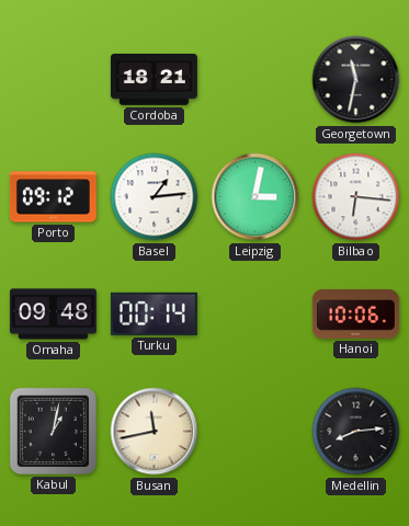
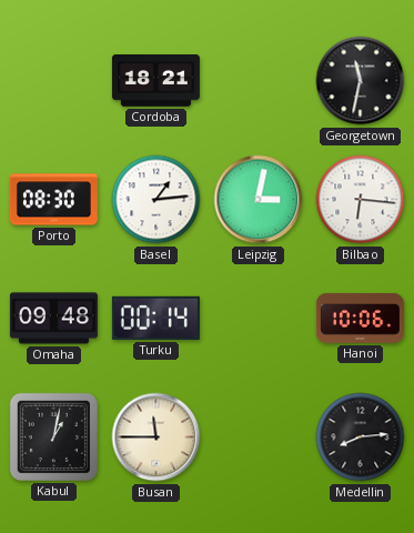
Porto: 09:12 -> 08:30 (53, 200)
Busan: 11:43 -> 11:45 (156, 438)
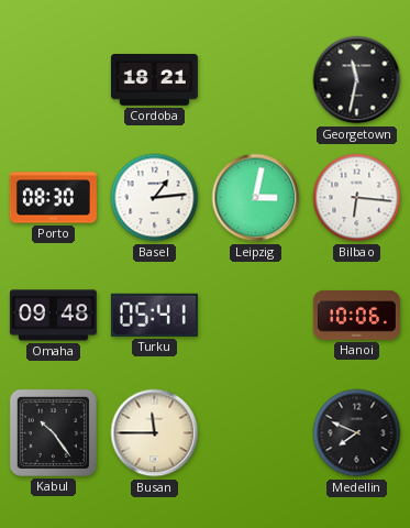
Turku: 00:14 -> 05:41 (154, 315)
Kabul: 1:02 -> 10:24 (53, 432)
Medellin: 8:14 -> 7:49 (357, 433)
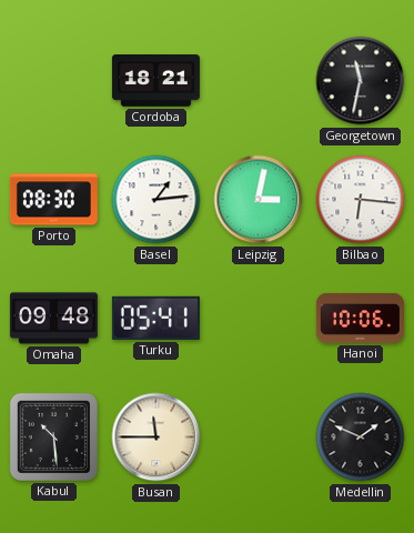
Kabul: 10:24 -> 10:29 (53, 436)
Medellin: 7:49 -> 1:49 (361, 438)
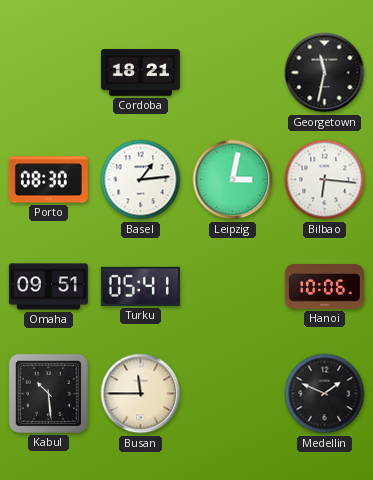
Omaha: 09:48 -> 09:51 (48, 287)
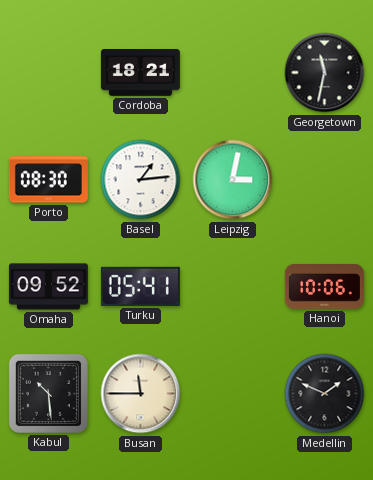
Bilbao: 6:16 -> none (325, 180)
Omaha: 09:51 -> 09:52 (48, 287)
